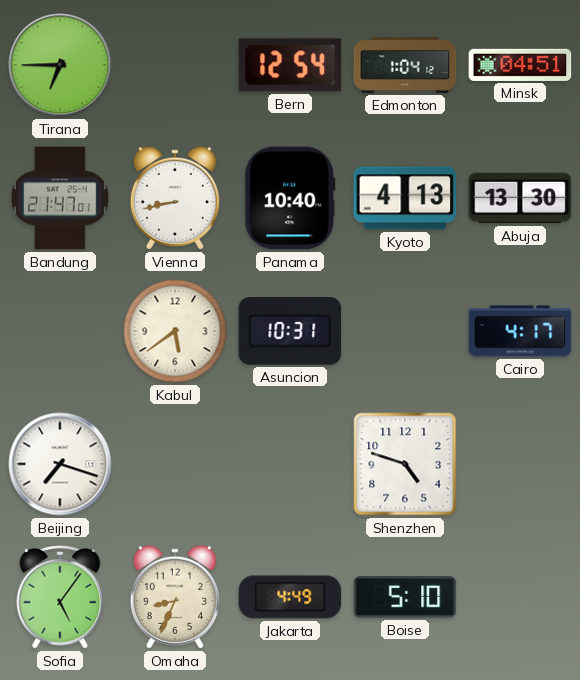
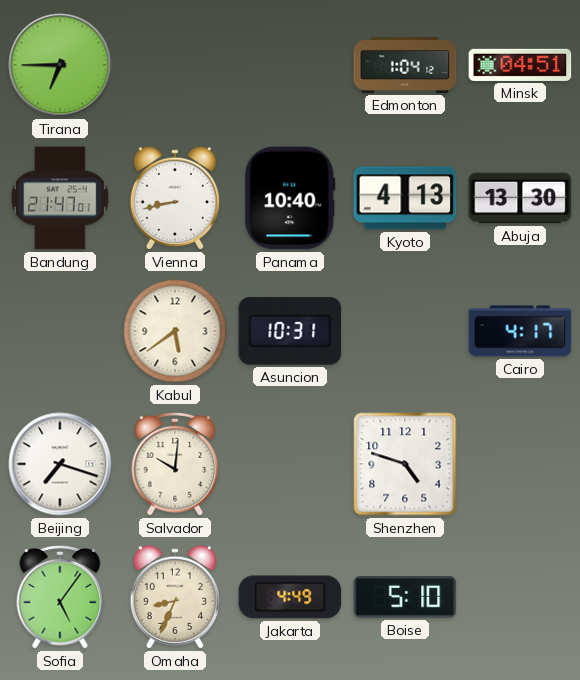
Bern: 12:54 -> none (290, 65)
Salvador: none -> 10:01 (175, 465)
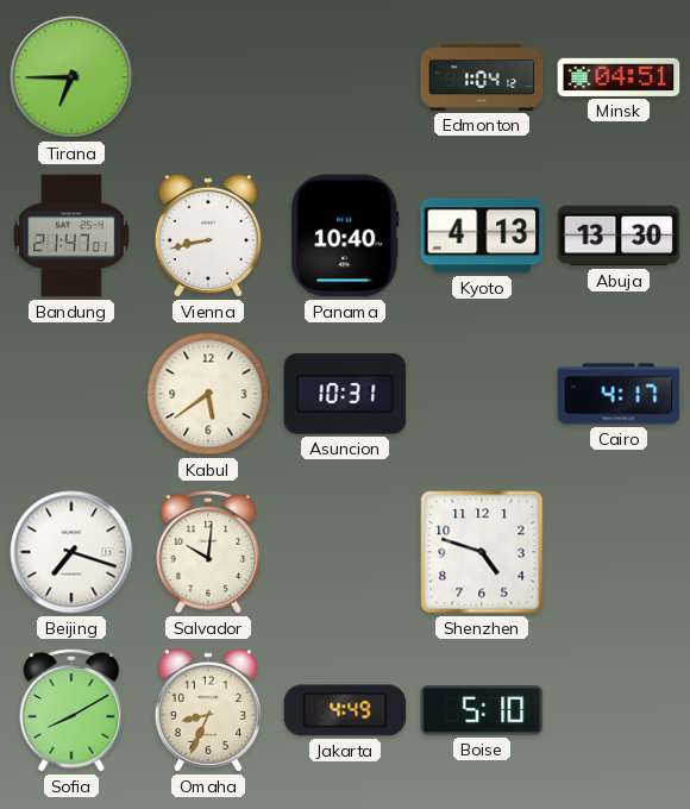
Sofia: 5:06 -> 8:10 (71, 711)
